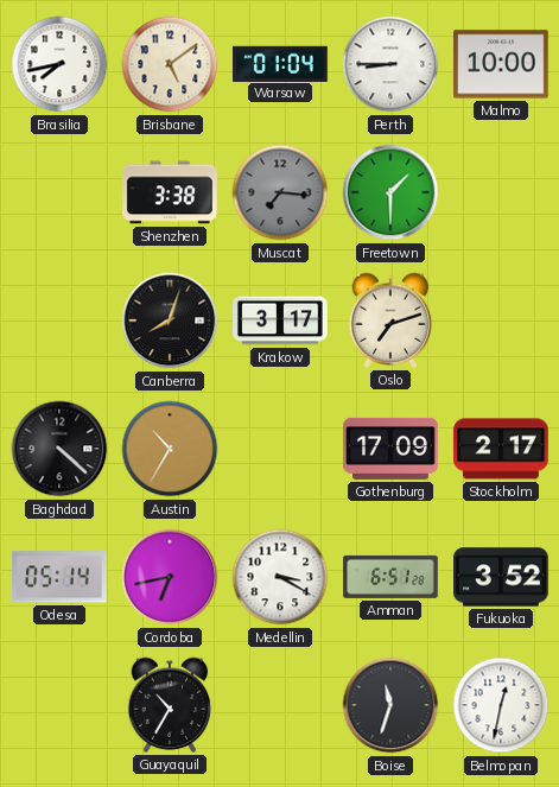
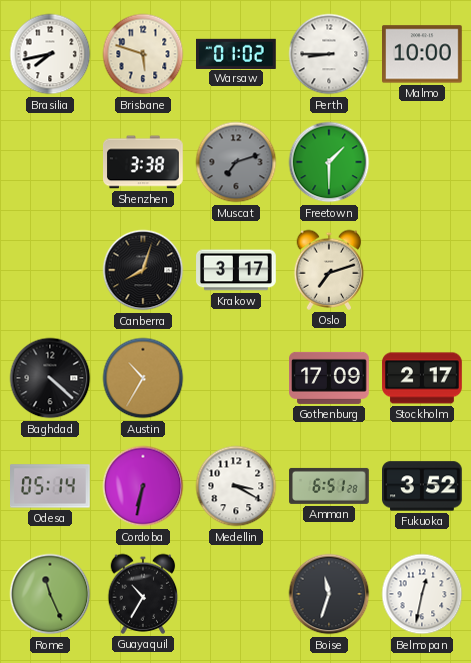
Brisbane: 5:09 -> 5:48 (143, 54)
Warsaw: 01:04 -> 01:02 (237, 53)
Muscat: 7:16 -> 7:12 (236, 162)
Cordoba: 6:43 -> 6:32 (143, 486)
Rome: none -> 11:26 (50, 594)
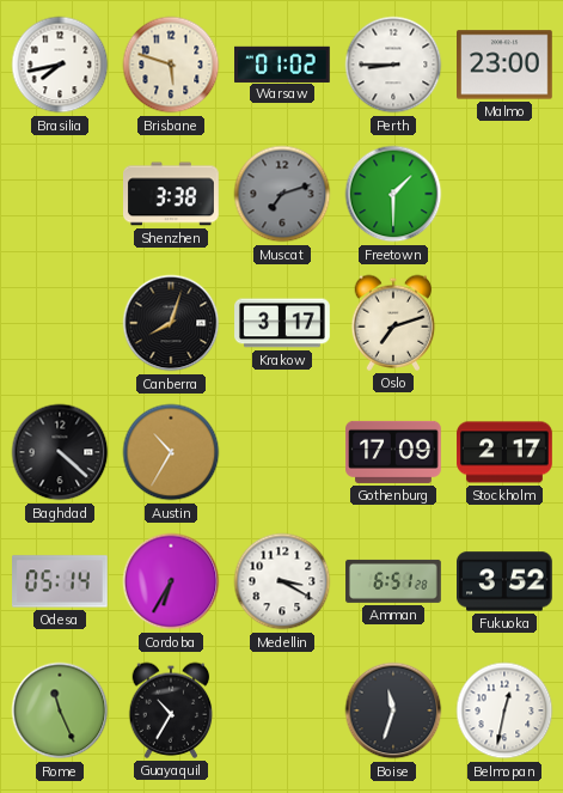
Malmo: 10:00 -> 23:00 (506, 65)
Cordoba: 6:32 -> 6:35 (171, 581)
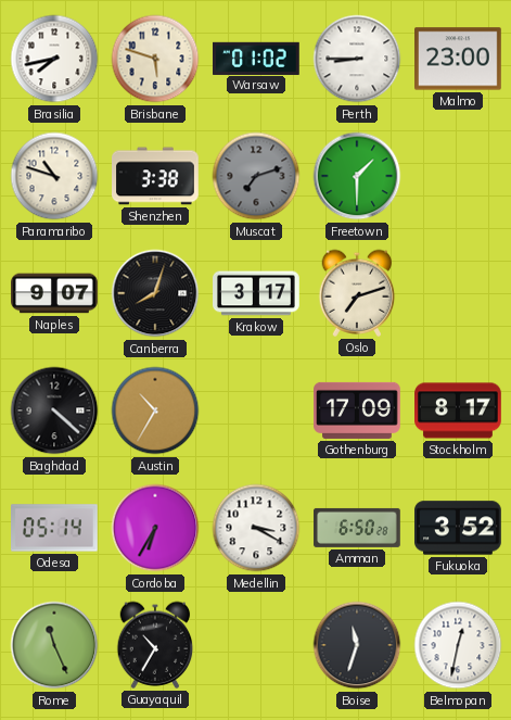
Paramaribo: none -> 10:48 (54, 176)
Naples: none -> 9:07 (54, 293)
Stockholm: 2:17 -> 8:17 (458, 410)
Amman: 6:51 -> 6:50 (357, 528)
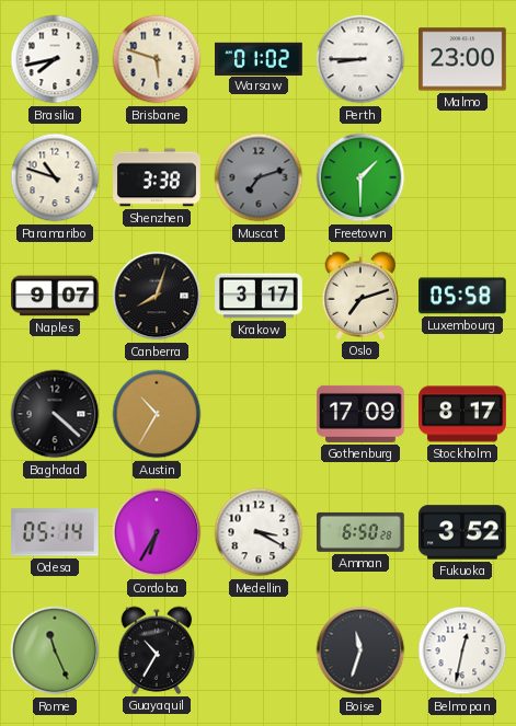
Luxembourg: none -> 05:58 (463, 296)
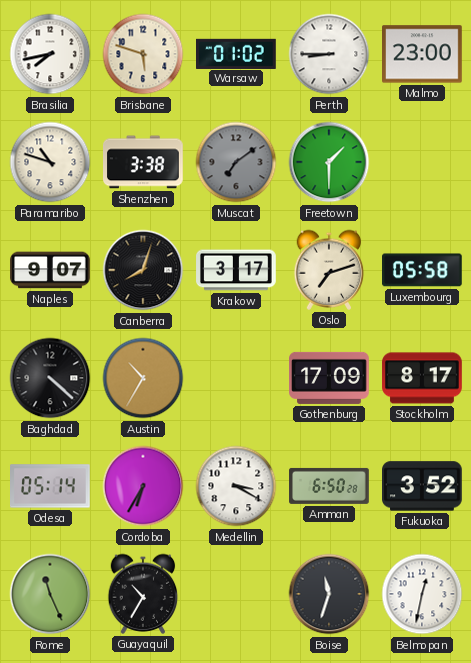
Muscat: 7:12 -> 7:09 (236, 162)
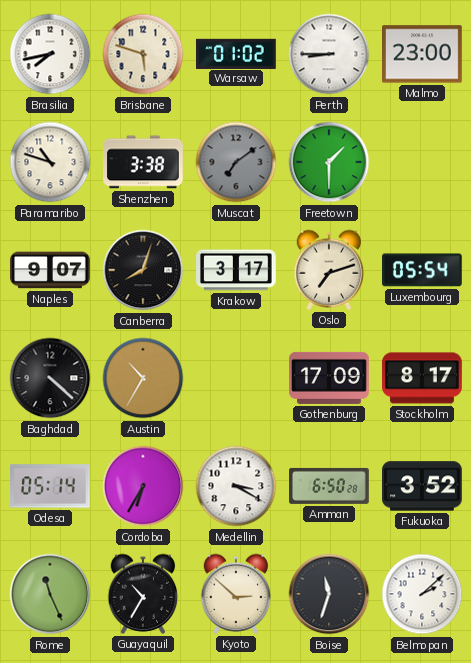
Luxembourg: 05:58 -> 05:54 (423, 270)
Kyoto: none -> 2:52 (236, 594)
Belmopan: 12:32 -> 2:08 (422, 594)
